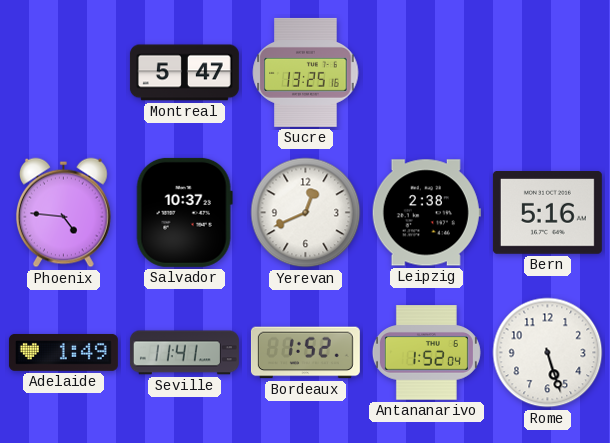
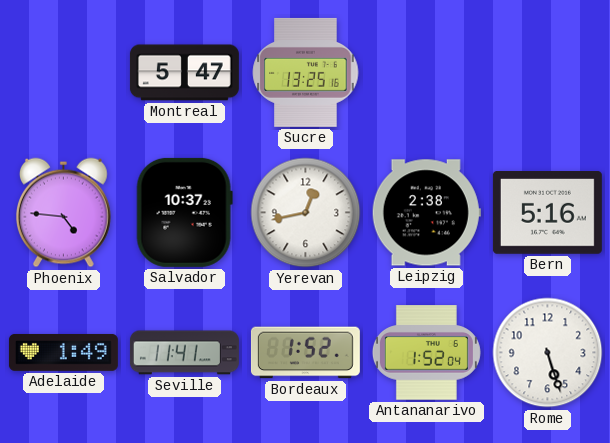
Yerevan: 12:41 -> 12:43 (306, 213)
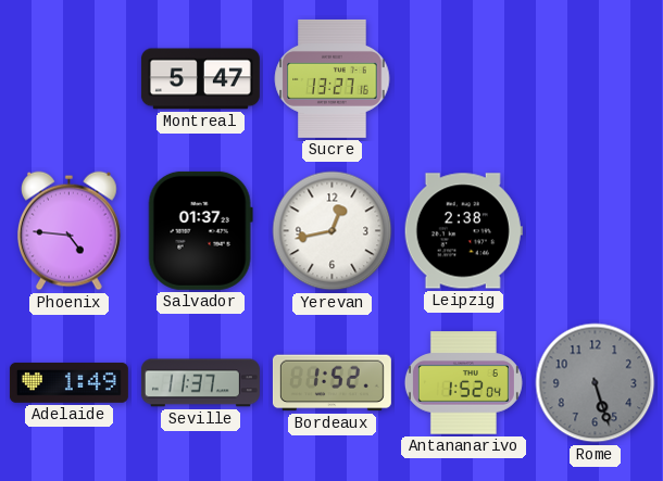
Sucre: 13:25 -> 13:27 (333, 78)
Salvador: 10:37 -> 01:37 (200, 230)
Bern: 5:16 -> none (547, 213)
Seville: 11:41 -> 11:37 (200, 383)
Rome dial: white -> grey (596, 383)
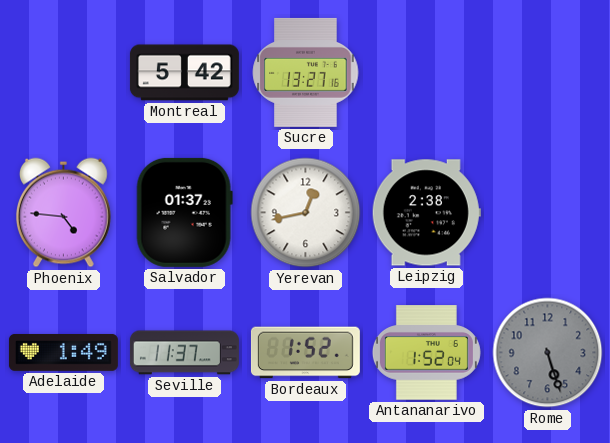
Montreal: 5:47 -> 5:42 (184, 73)
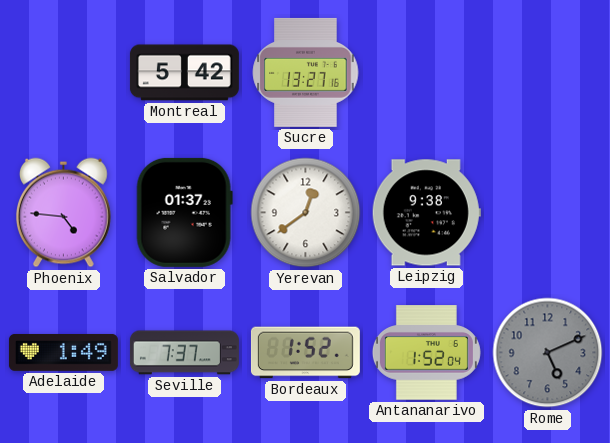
Yerevan: 12:43 -> 12:39 (306, 213)
Leipzig: 2:38 -> 9:38 (426, 213)
Seville: 11:37 -> 7:37 (184, 353)
Rome: 5:27 -> 5:11 (548, 353)
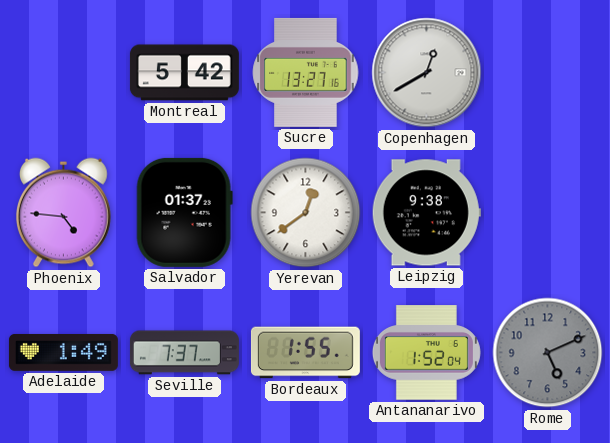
Copenhagen: none -> 12:40 (427, 73)
Bordeaux: 1:52 -> 1:55 (305, 353)
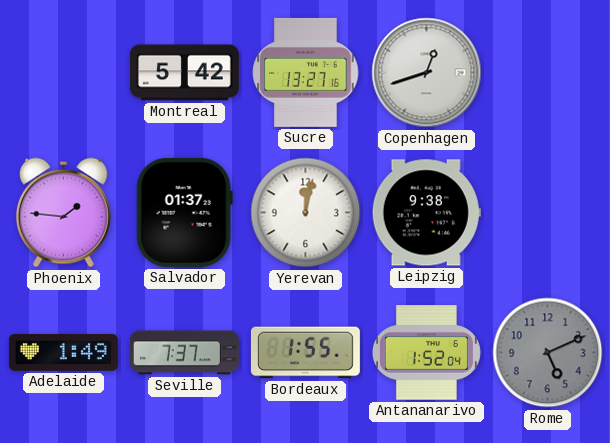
Copenhagen: 12:40 -> 12:42 (427, 73)
Phoenix: 4:46 -> 1:46 (64, 213)
Yerevan: 12:39 -> 12:02 (306, 213)
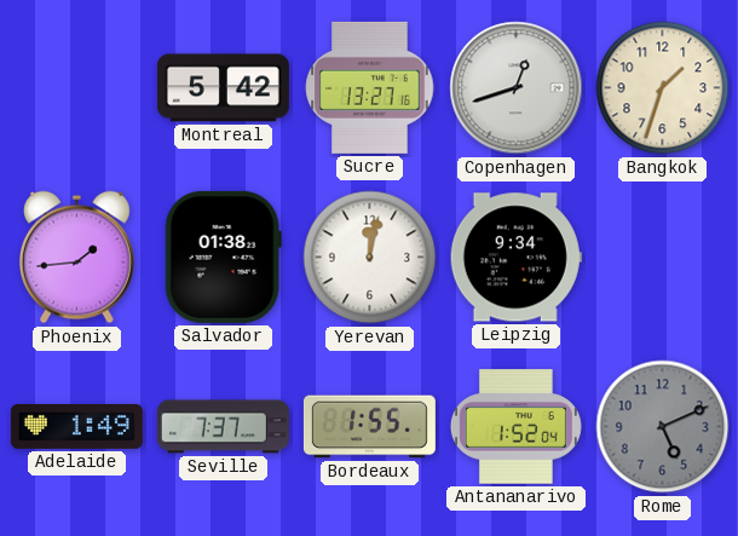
Bangkok: none -> 1:33 (663, 88)
Phoenix: 1:46 -> 1:44 (77, 258)
Salvador: 01:37 -> 01:38 (223, 257)
Leipzig: 9:38 -> 9:34 (515, 258)
